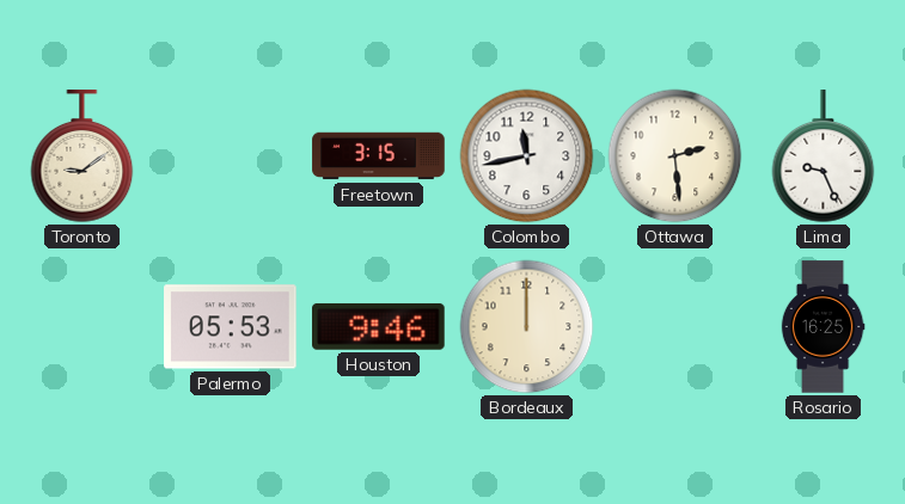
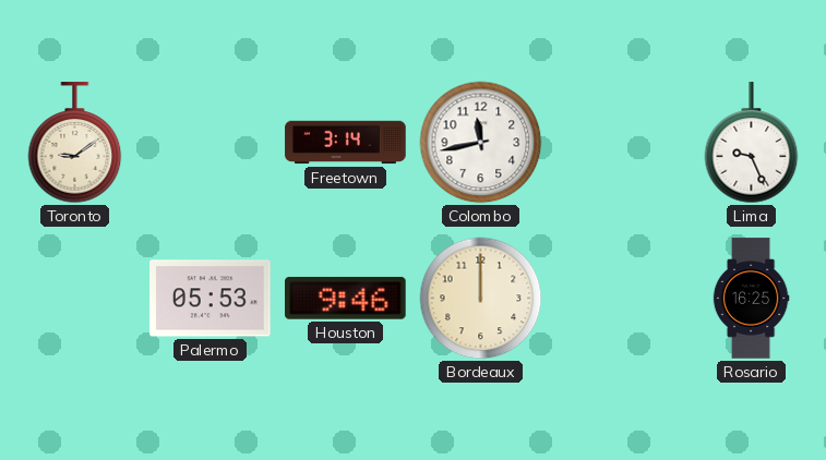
Freetown: 3:15 -> 3:14 (346, 143)
Ottawa: 2:29 -> none (675, 156)
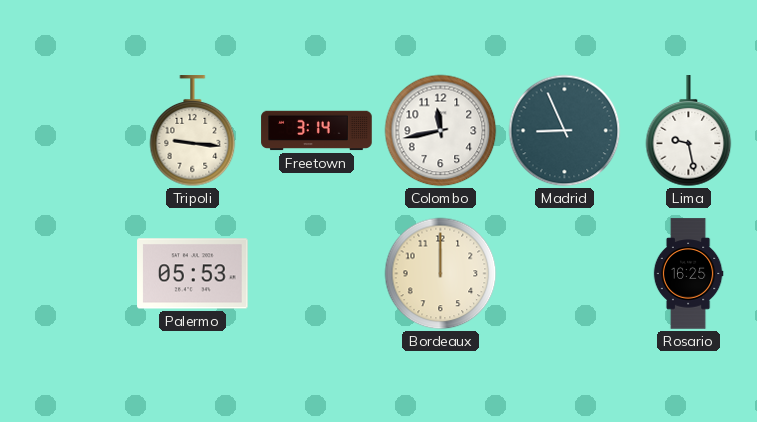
Toronto: 9:09 -> none (75, 143)
Tripoli: none -> 9:16 (193, 131)
Madrid: none -> 8:56 (565, 131)
Lima: 9:26 -> 9:28 (689, 131)
Houston: 9:46 -> none (346, 298)
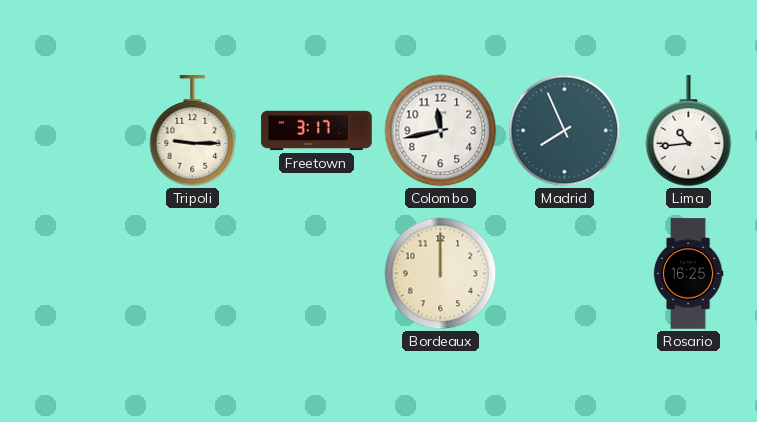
Tripoli: 9:16 -> 9:15 (193, 131)
Freetown: 3:14 -> 3:17 (317, 131)
Madrid: 8:56 -> 7:56 (565, 131)
Lima: 9:28 -> 10:44 (689, 131)
Palermo: 05:53 -> none (193, 274)
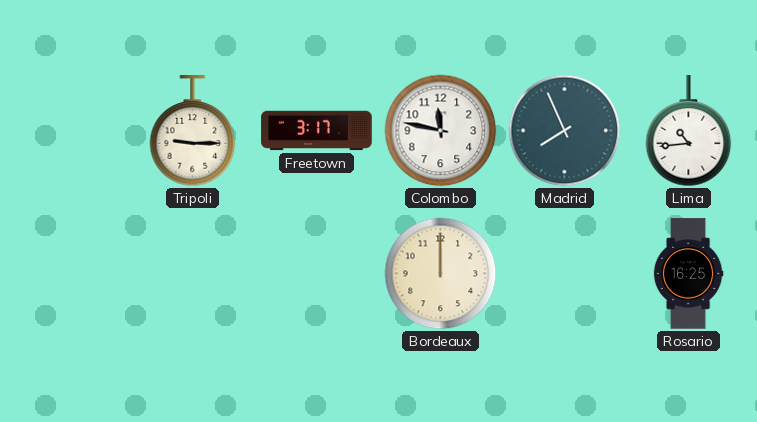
Colombo: 11:43 -> 11:47 (441, 131)
